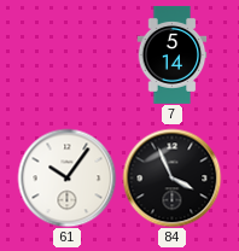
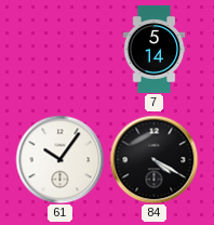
84: 3:56 -> 4:20 (153, 159)
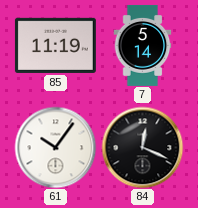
85: none -> 11:19 (55, 45)
84: 4:20 -> 12:19 (142, 147)
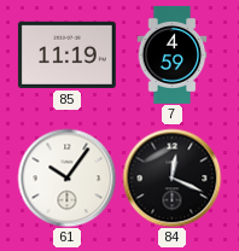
7: 5:14 -> 4:59 (173, 54)
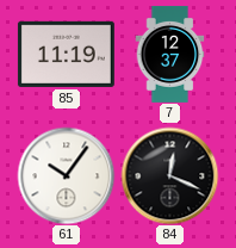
7: 4:59 -> 12:37 (170, 54)
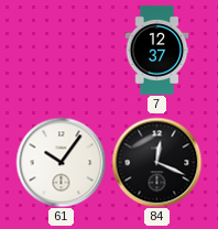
85: 11:19 -> none (66, 54)
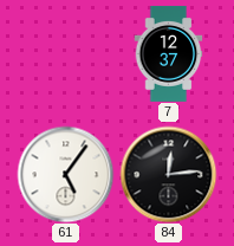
61: 10:06 -> 5:06 (65, 174)
84: 12:19 -> 12:14 (168, 174)
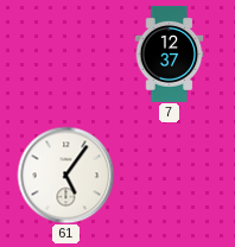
84: 12:14 -> none (168, 174)
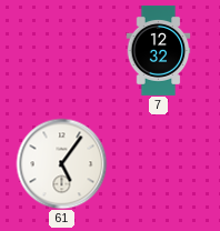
7: 12:37 -> 12:32 (159, 50)
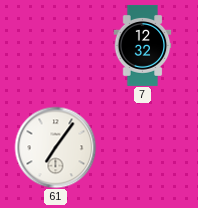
61: 5:06 -> 7:06 (55, 147)
